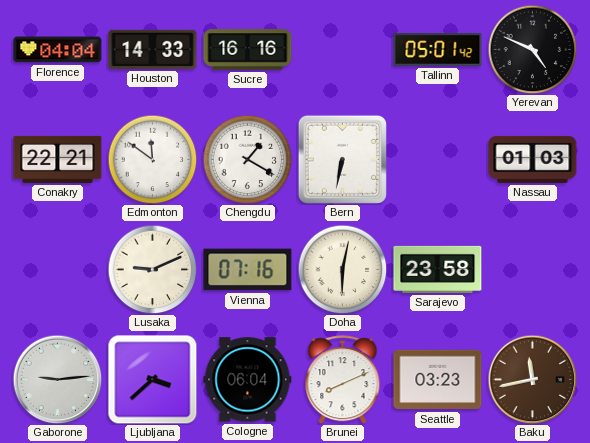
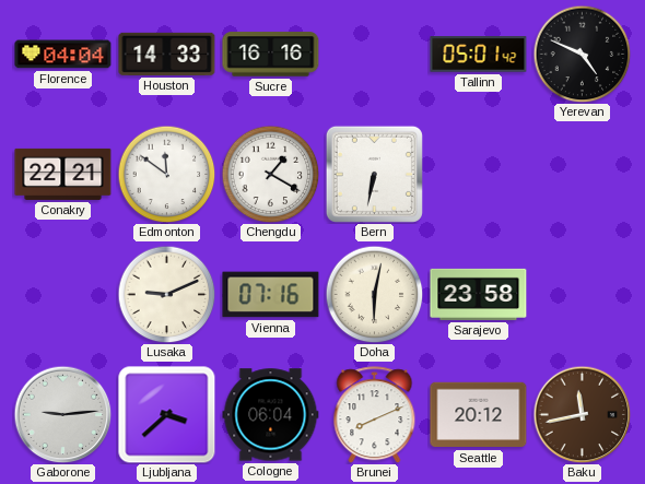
Nassau: 01:03 -> none (533, 159)
Seattle: 03:23 -> 20:12 (479, 415)
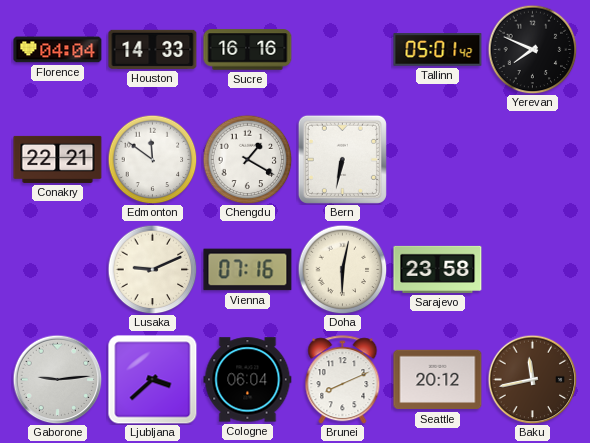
Yerevan: 4:49 -> 7:49 (532, 49)
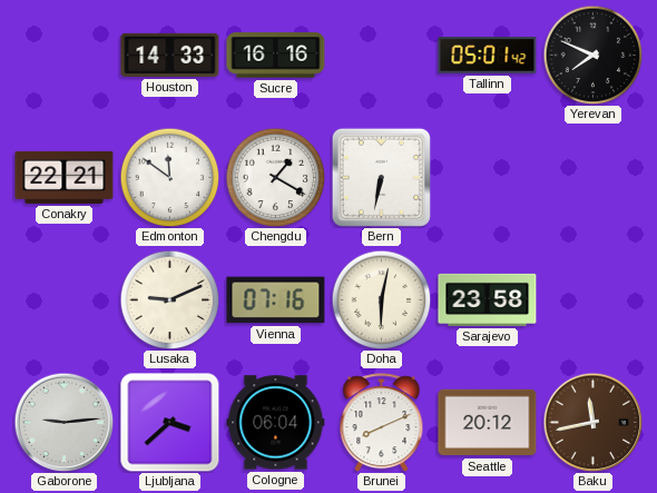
Florence: 04:04 -> none (58, 50)
